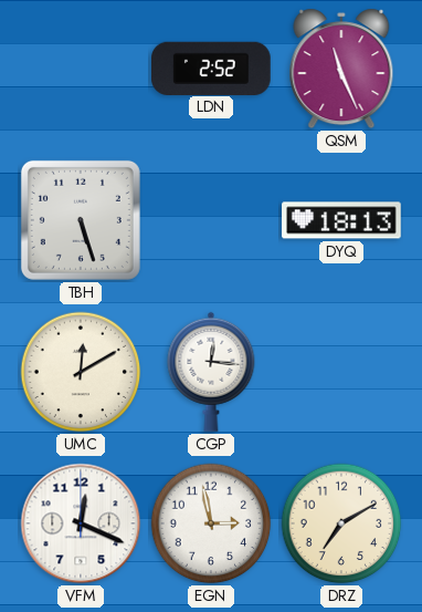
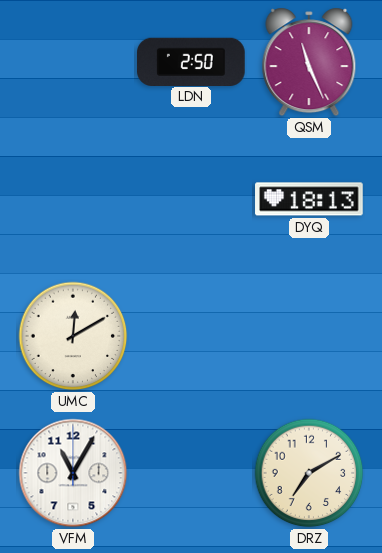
LDN: 2:52 -> 2:50 (192, 61)
TBH: 5:27 -> none (81, 220)
CGP: 12:16 -> none (211, 372)
VFM: 12:19 -> 11:05 (73, 473)
EGN: 2:58 -> none (211, 523)
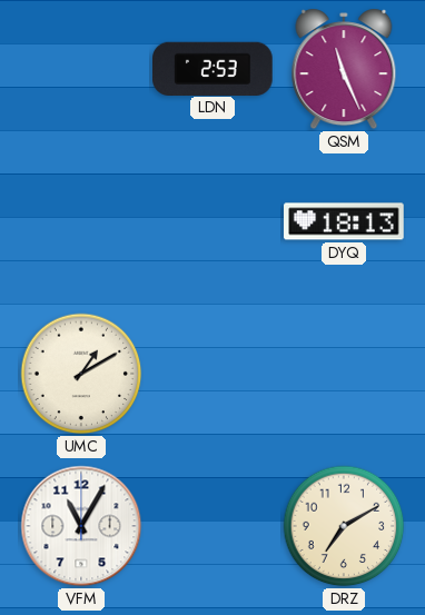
LDN: 2:50 -> 2:53 (214, 68)
UMC: 12:10 -> 1:10 (81, 374)
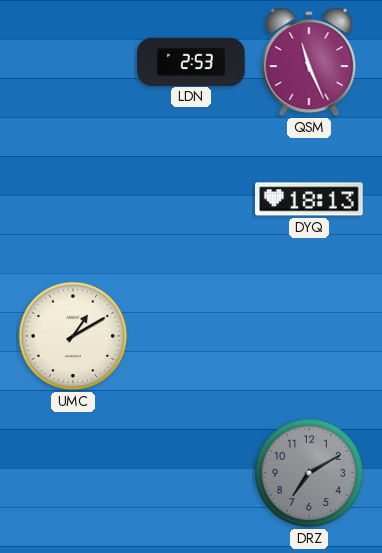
VFM: 11:05 -> none (81, 526)
DRZ dial: cream -> grey (309, 473)
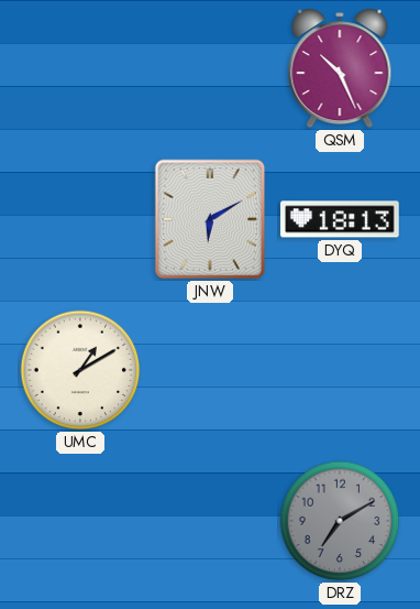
LDN: 2:53 -> none (192, 61)
QSM: 11:26 -> 10:26 (340, 68)
JNW: none -> 6:10 (210, 219)
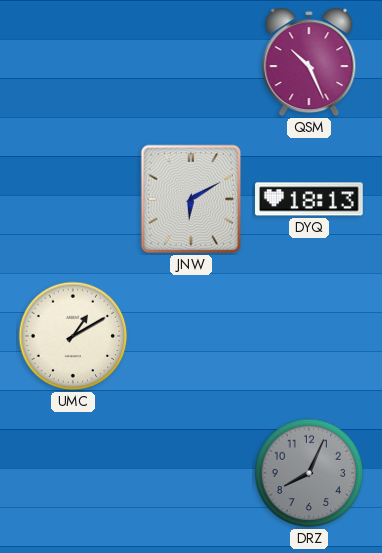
DRZ: 7:10 -> 8:04 (309, 473)
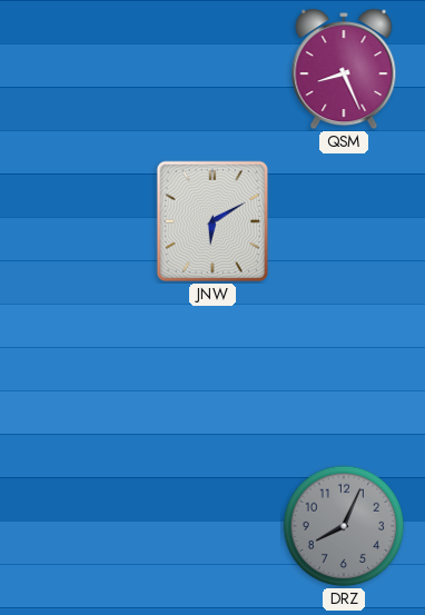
QSM: 10:26 -> 8:26 (344, 69)
DYQ: 18:13 -> none (309, 199)
UMC: 1:10 -> none (73, 336)
